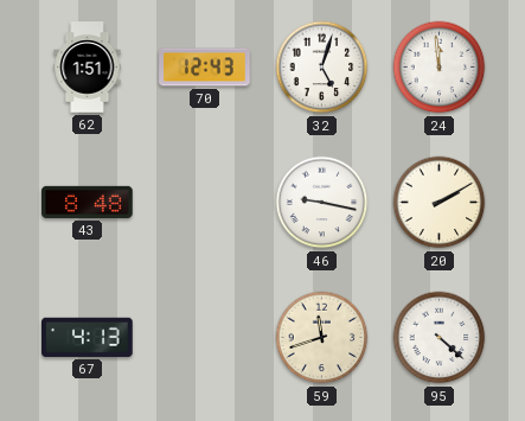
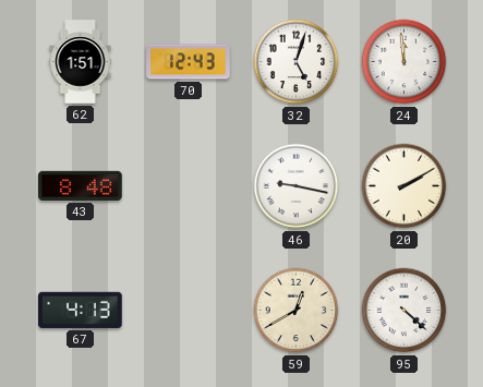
59: 11:42 -> 12:40 (297, 311)
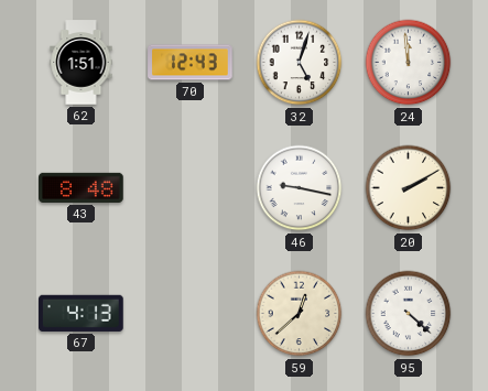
59: 12:40 -> 12:38 (300, 314)
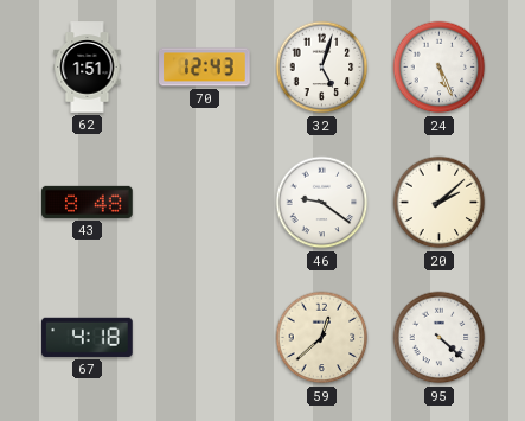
24: 11:59 -> 5:26 (440, 68)
46: 9:17 -> 9:21 (322, 203)
20: 2:10 -> 2:08 (440, 203)
67: 4:13 -> 4:18 (88, 337)
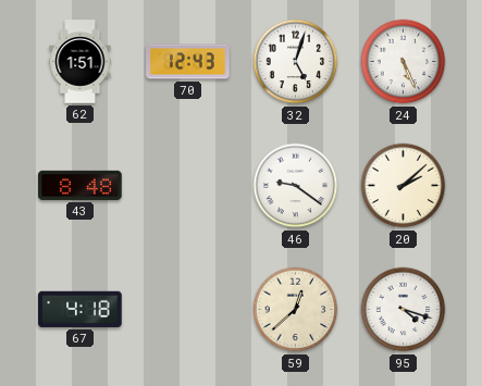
95: 4:22 -> 4:18 (404, 310)
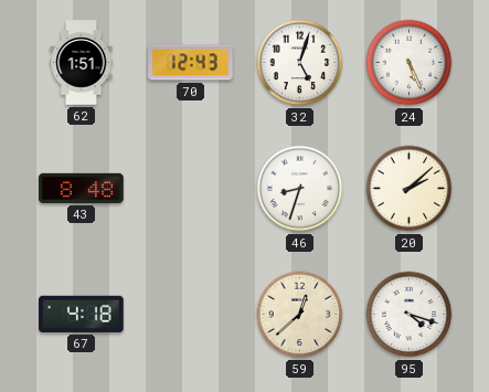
46: 9:21 -> 8:33 (300, 189)
